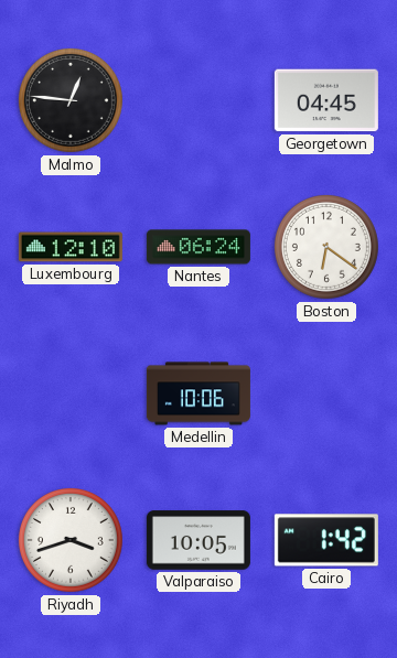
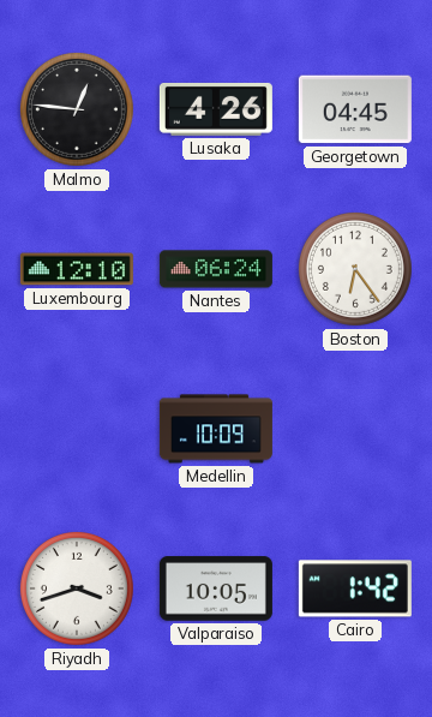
Lusaka: none -> 4:26 (216, 109)
Boston: 6:21 -> 6:24 (355, 269)
Medellin: 10:06 -> 10:09 (216, 429)
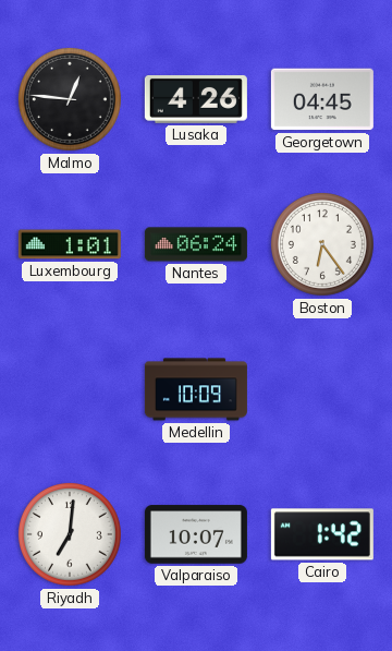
Luxembourg: 12:10 -> 1:01 (70, 244)
Riyadh: 3:42 -> 7:01 (70, 534)
Valparaiso: 10:05 -> 10:07 (196, 534)
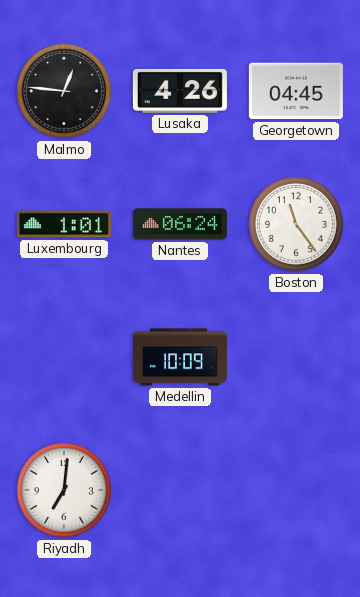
Boston: 6:24 -> 11:24 (296, 224)
Valparaiso: 10:07 -> none (196, 534)
Cairo: 1:42 -> none (322, 534)
